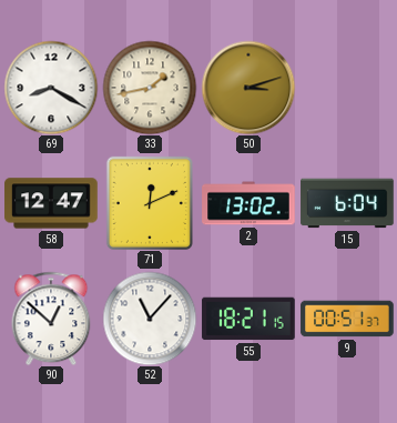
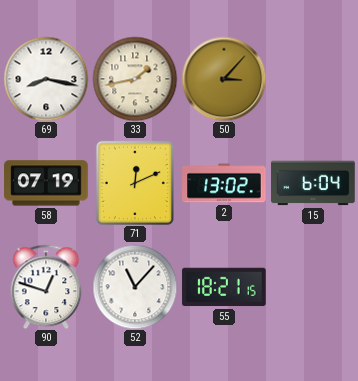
69: 8:20 -> 8:17 (46, 79)
50: 3:12 -> 3:07 (224, 79)
58: 12:47 -> 07:19 (46, 183)
90: 12:52 -> 12:48 (46, 287)
9: 00:51 -> none (347, 319)
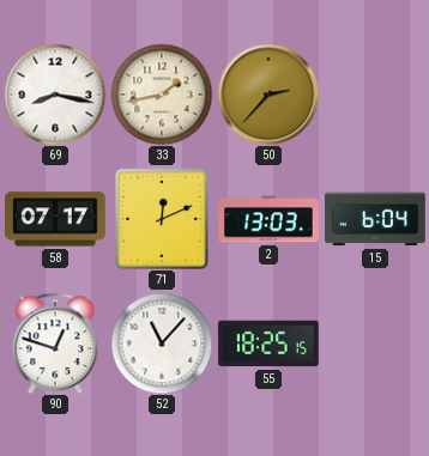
50: 3:07 -> 2:37 (268, 95)
58: 07:19 -> 07:17 (55, 219)
2: 13:02 -> 13:03 (268, 219)
55: 18:21 -> 18:25 (268, 343)
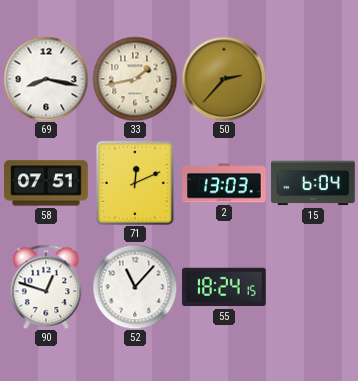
58: 07:17 -> 07:51 (46, 183)
55: 18:25 -> 18:24 (224, 287)
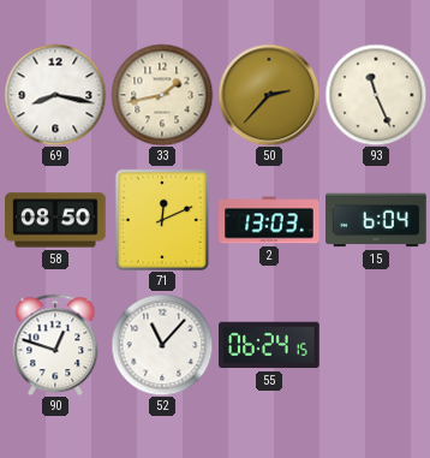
93: none -> 11:26 (376, 95)
58: 07:51 -> 08:50 (55, 220)
55: 18:24 -> 06:24 (269, 345)
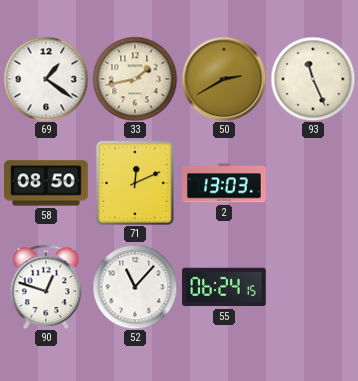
69: 8:17 -> 1:21 (46, 79)
50: 2:37 -> 2:40 (224, 79)
15: 6:04 -> none (376, 220)
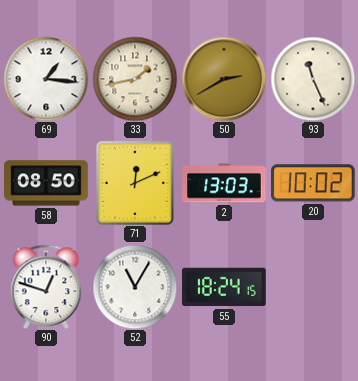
69: 1:21 -> 1:16 (46, 79)
20: none -> 10:02 (313, 183)
52: 11:07 -> 11:05 (135, 287)
55: 06:24 -> 18:24 (224, 287)
